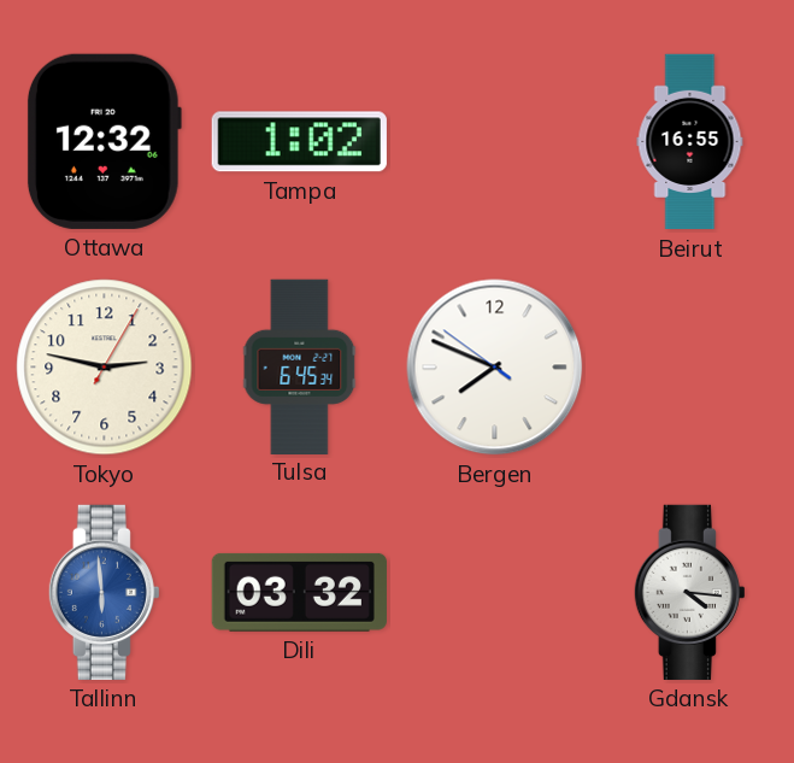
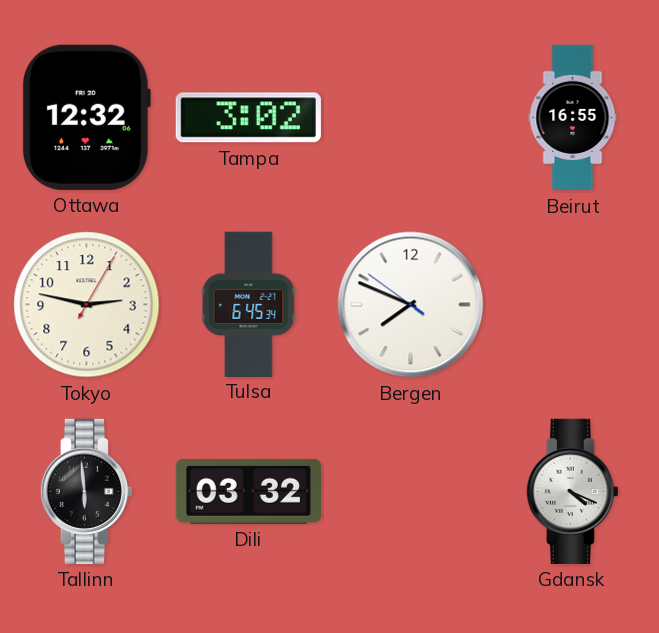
Tampa: 1:02 -> 3:02 (248, 118)
Tallinn dial: blue -> black (86, 491)
Gdansk: 4:16 -> 4:19 (572, 491)
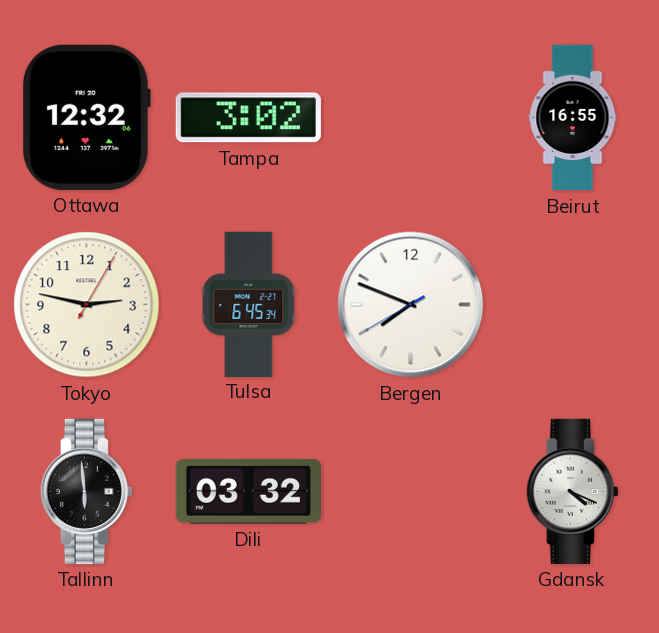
Bergen: 7:48:51 -> 7:48:40 (411, 305)
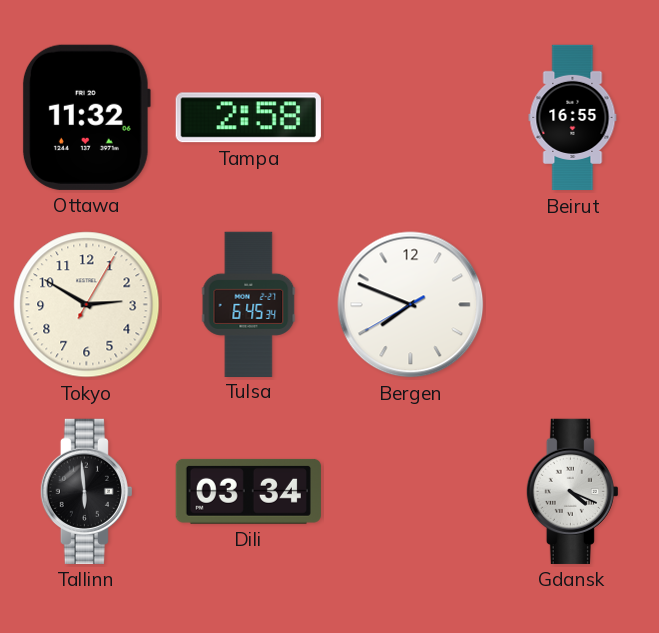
Ottawa: 12:32 -> 11:32 (86, 117)
Tampa: 3:02 -> 2:58 (248, 118)
Tokyo: 2:47 -> 2:50 (87, 305)
Dili: 03:32 -> 03:34 (248, 491)
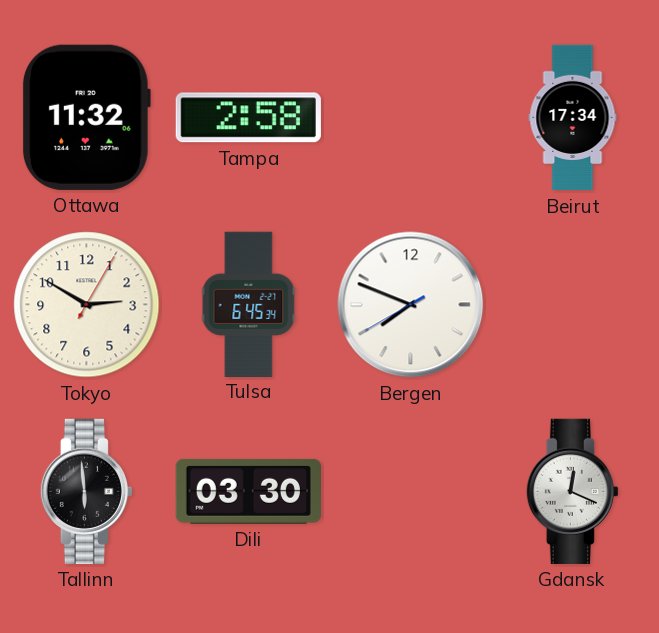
Beirut: 16:55 -> 17:34 (573, 118)
Dili: 03:34 -> 03:30 (248, 491)
Gdansk: 4:19 -> 12:19 (572, 491)
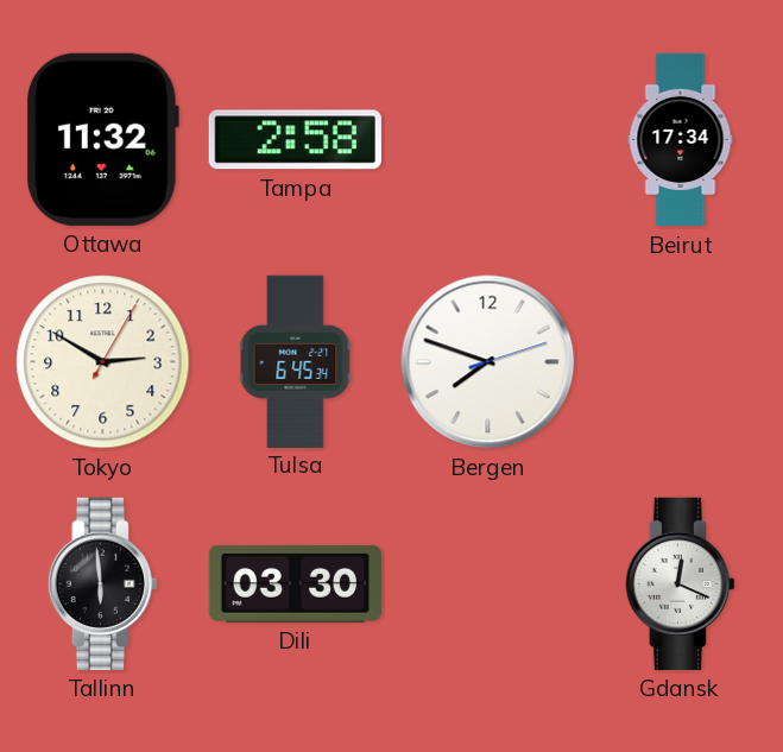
Bergen: 7:48:40 -> 7:48:12 (488, 362)
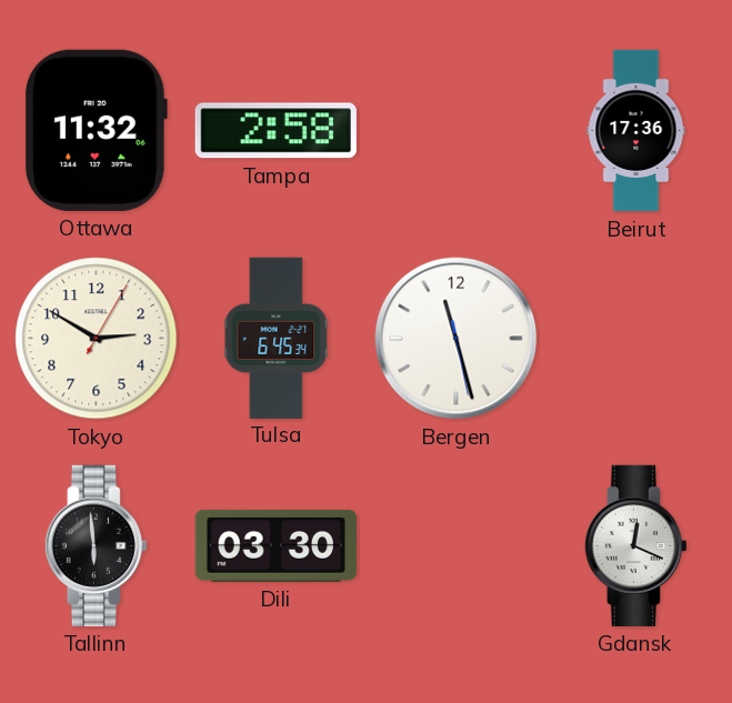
Beirut: 17:34 -> 17:36 (636, 131)
Bergen: 7:48 -> 11:27 (457, 339)
